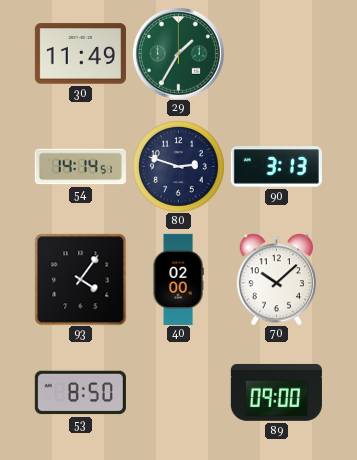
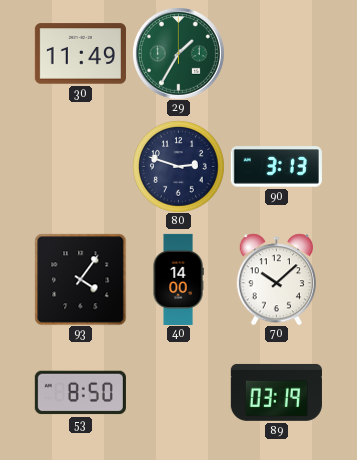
54: 14:14 -> none (80, 167)
40: 02:00 -> 14:00 (178, 279)
89: 09:00 -> 03:19 (276, 392)
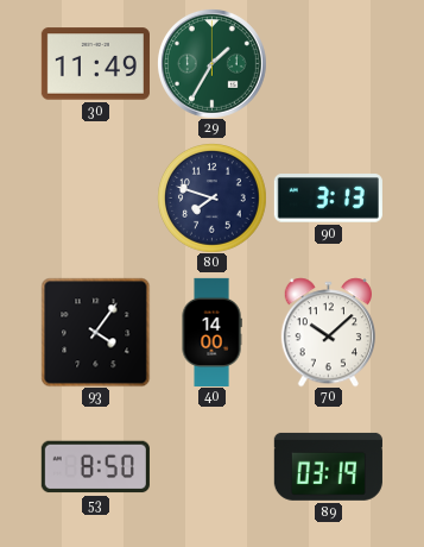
80: 2:48 -> 7:48 (213, 199)
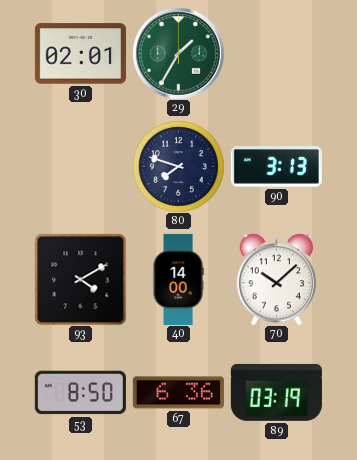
30: 11:49 -> 02:01 (80, 54)
93: 4:06 -> 4:10 (80, 279)
67: none -> 6:36 (178, 393)
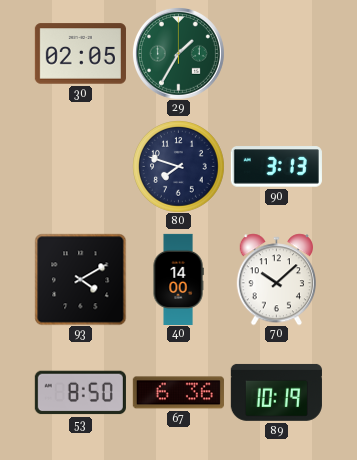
30: 02:01 -> 02:05 (80, 54)
89: 03:19 -> 10:19 (276, 392)
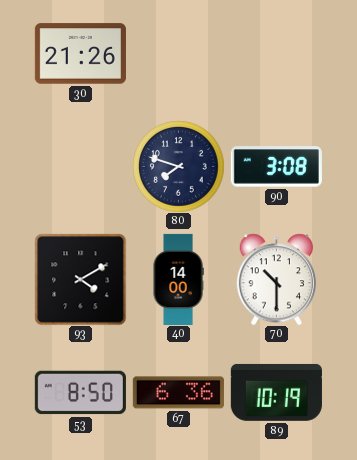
30: 02:05 -> 21:26 (80, 54)
29: 1:35 -> none (178, 53)
90: 3:13 -> 3:08 (276, 167)
70: 10:08 -> 10:30 (276, 279)
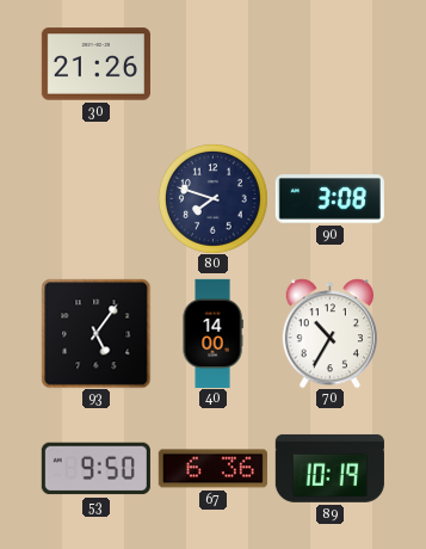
93: 4:10 -> 5:06 (95, 333)
70: 10:30 -> 10:35 (329, 333)
53: 8:50 -> 9:50 (95, 469)
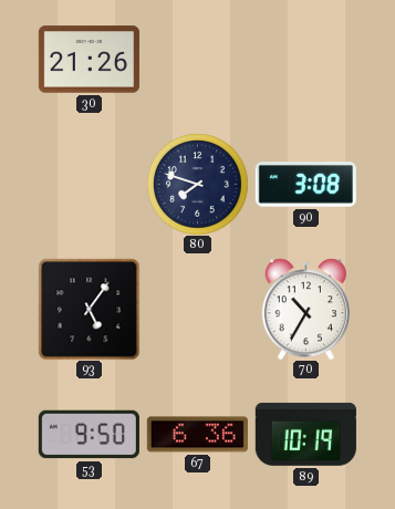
40: 14:00 -> none (212, 333)
